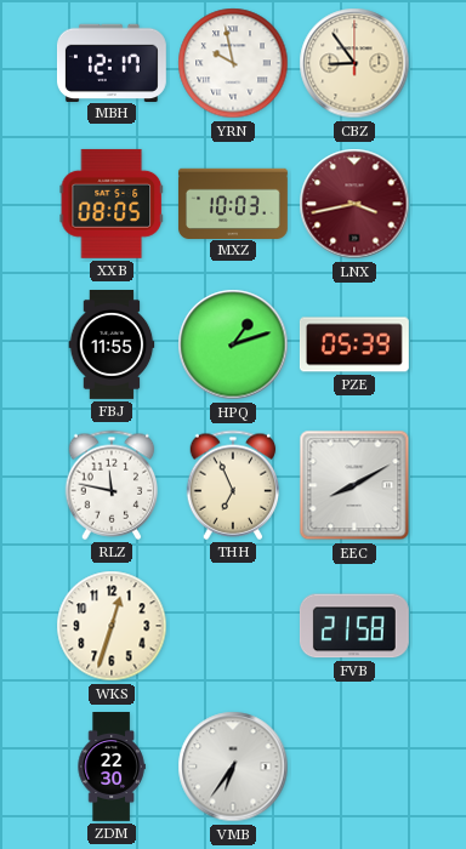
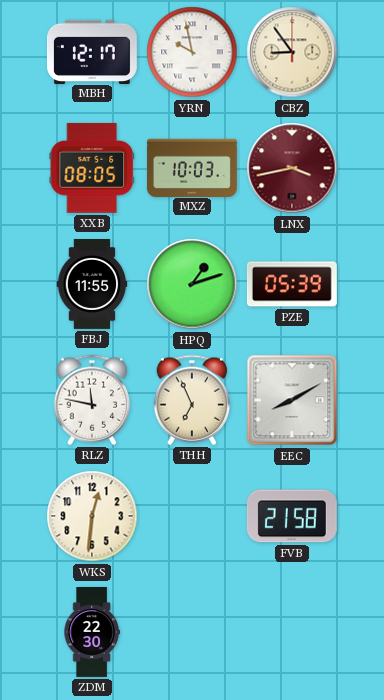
WKS: 12:33 -> 12:31 (92, 516)
VMB: 6:36 -> none (233, 767)
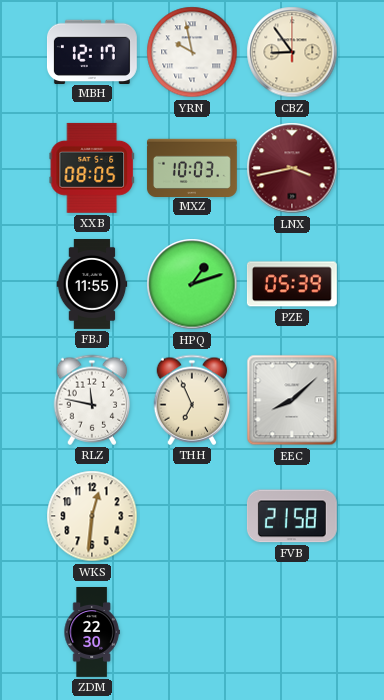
EEC: 8:10 -> 8:08 (292, 400)
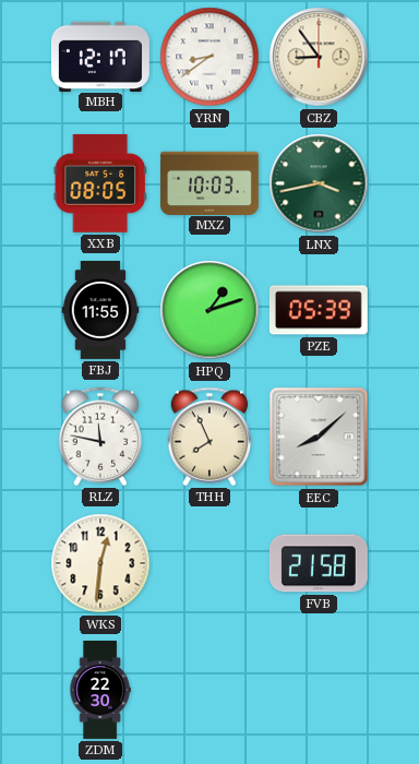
YRN: 9:58 -> 8:39 (209, 57)
LNX dial: burgundy -> green (319, 183)
THH: 6:56 -> 7:56 (209, 437)
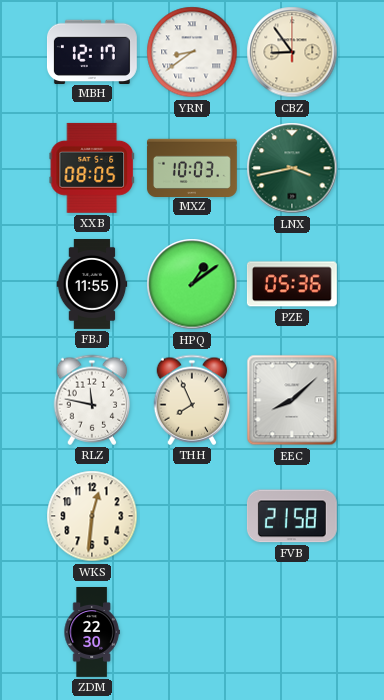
HPQ: 1:12 -> 1:09 (192, 284)
PZE: 05:39 -> 05:36 (292, 284)
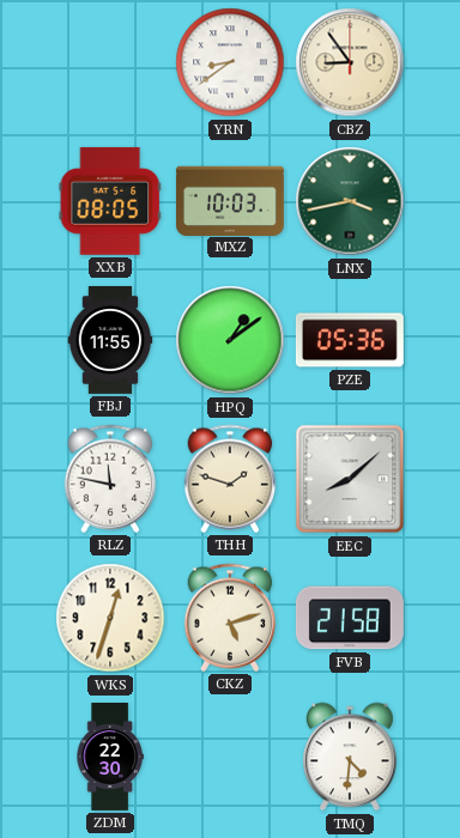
MBH: 12:17 -> none (92, 51)
THH: 7:56 -> 1:48 (230, 479)
WKS: 12:31 -> 12:33 (110, 618)
CKZ: none -> 5:12 (230, 618)
TMQ: none -> 4:31 (351, 757)
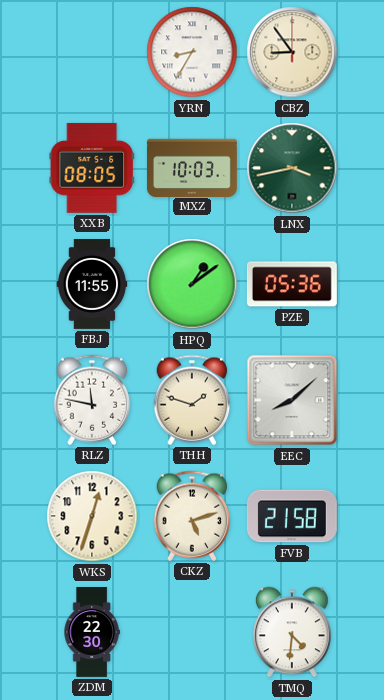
YRN: 8:39 -> 8:35 (192, 52)
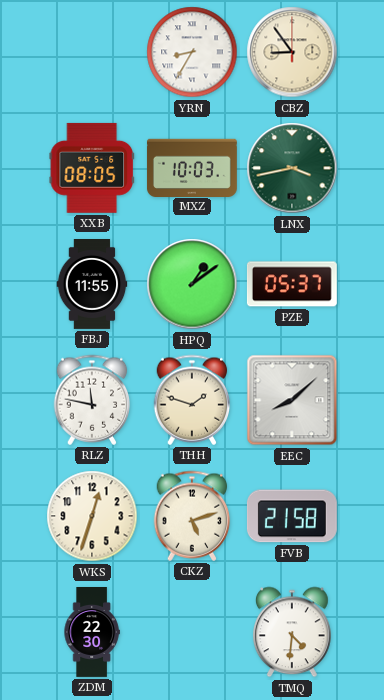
PZE: 05:36 -> 05:37 (292, 284)
